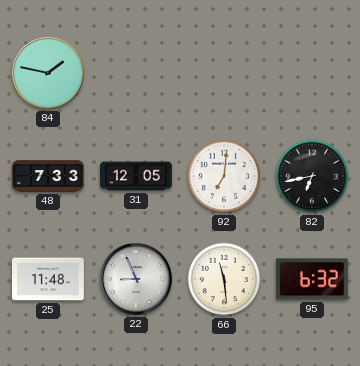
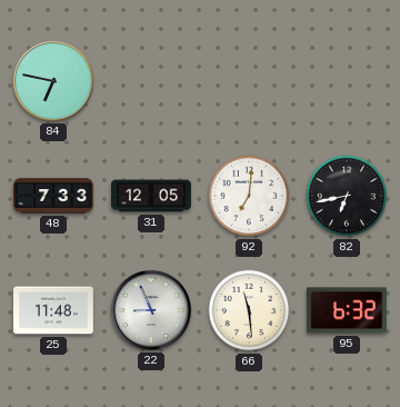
84: 1:47 -> 6:47 (53, 81)
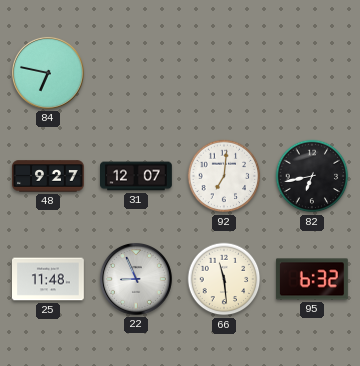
48: 7:33 -> 9:27 (49, 176)
31: 12:05 -> 12:07 (137, 176)
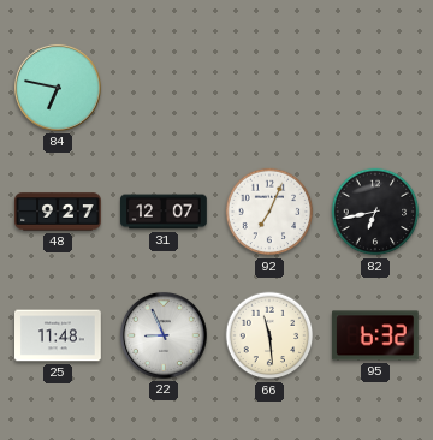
92: 7:01 -> 7:04 (269, 212)
